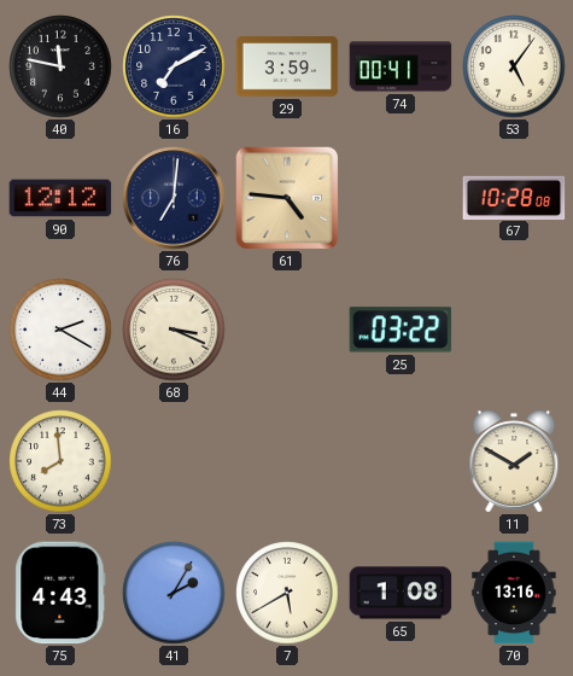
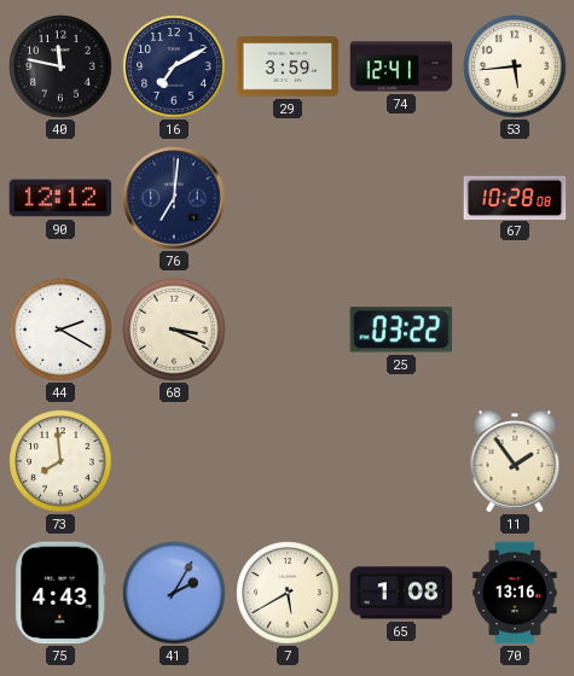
74: 00:41 -> 12:41 (401, 66)
53: 5:06 -> 5:44 (515, 66)
61: 4:46 -> none (286, 197)
11: 1:50 -> 1:54 (515, 461)
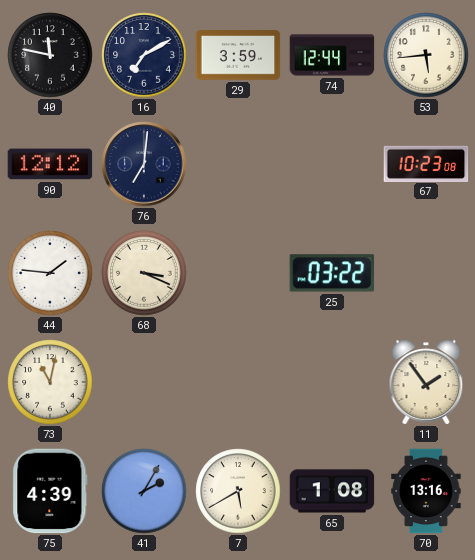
74: 12:41 -> 12:44 (332, 55)
67: 10:28 -> 10:23 (426, 163)
44: 2:20 -> 1:46 (50, 273)
73: 7:59 -> 11:02 (50, 382)
75: 4:43 -> 4:39 (50, 491)
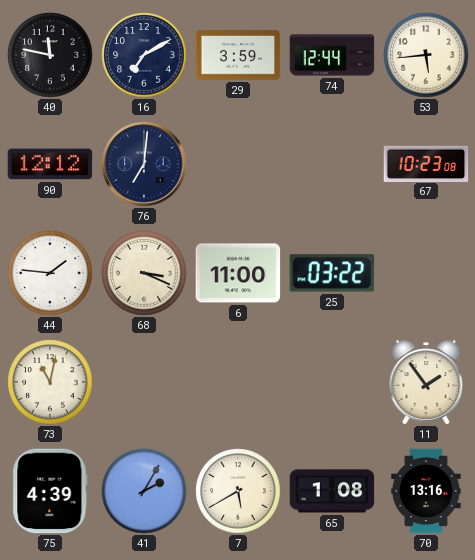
6: none -> 11:00 (238, 273)
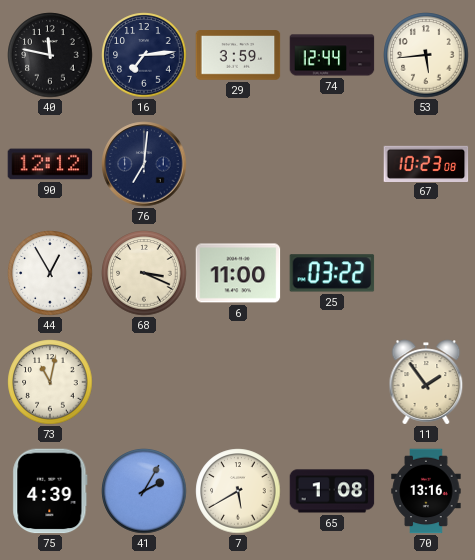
16: 7:10 -> 7:14 (144, 55)
44: 1:46 -> 12:55 (50, 273)
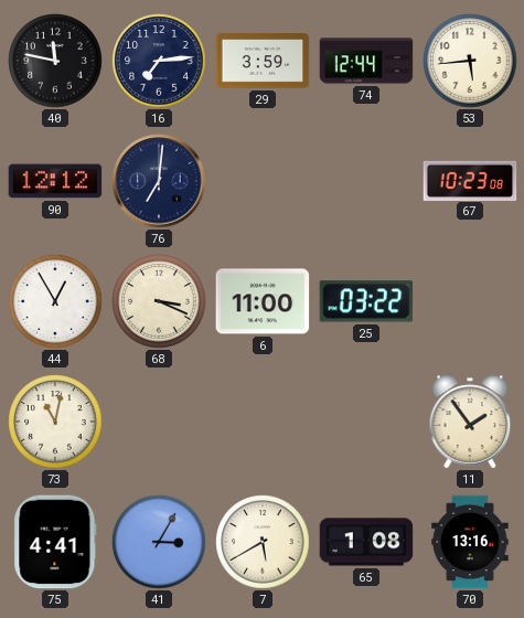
75: 4:39 -> 4:41 (55, 542)
41: 2:05 -> 3:05 (159, 542)
